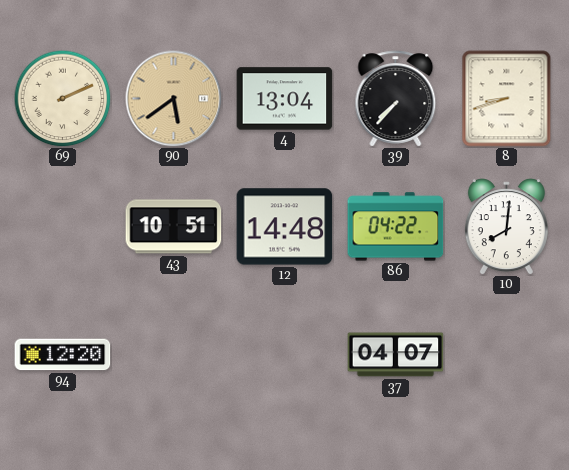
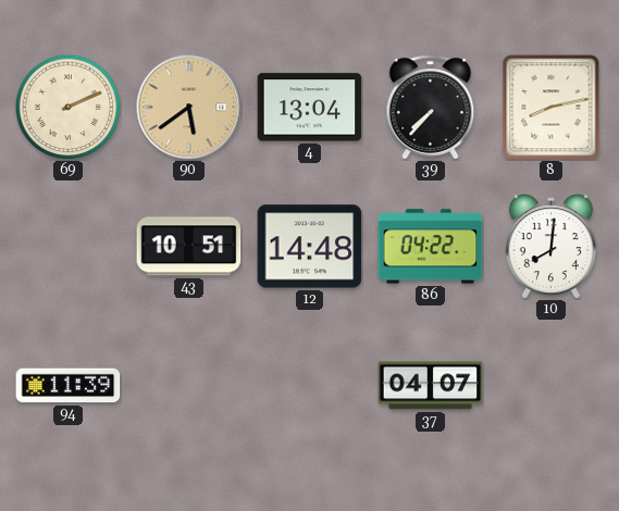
8: 8:42 -> 8:13 (552, 108)
94: 12:20 -> 11:39 (69, 386)
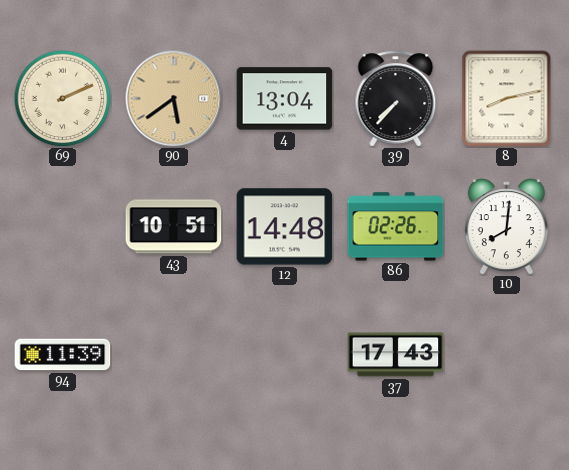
86: 04:22 -> 02:26 (396, 227)
37: 04:07 -> 17:43 (396, 355)
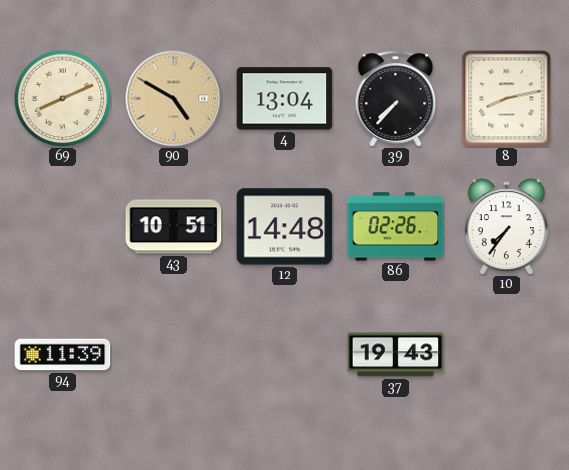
69: 2:11 -> 8:11 (62, 98)
90: 5:39 -> 4:50 (174, 99)
10: 8:01 -> 7:36 (506, 227)
37: 17:43 -> 19:43 (396, 355)
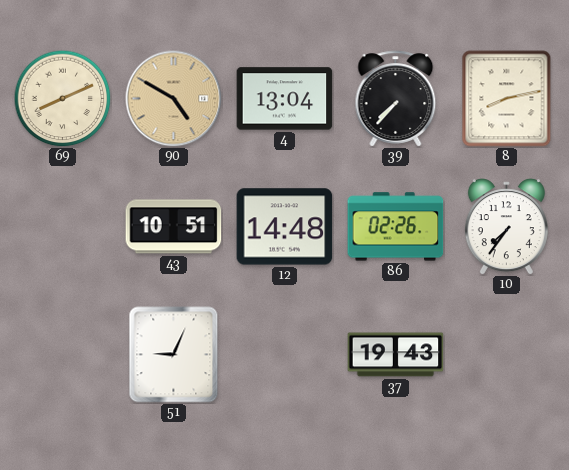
94: 11:39 -> none (63, 355)
51: none -> 9:04 (174, 355)
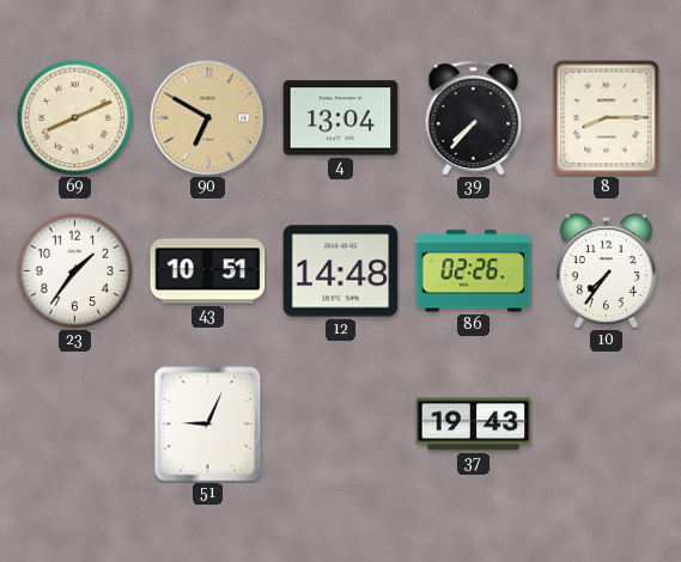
90: 4:50 -> 6:50 (208, 118)
8: 8:13 -> 8:15 (607, 118)
23: none -> 1:36 (74, 270)
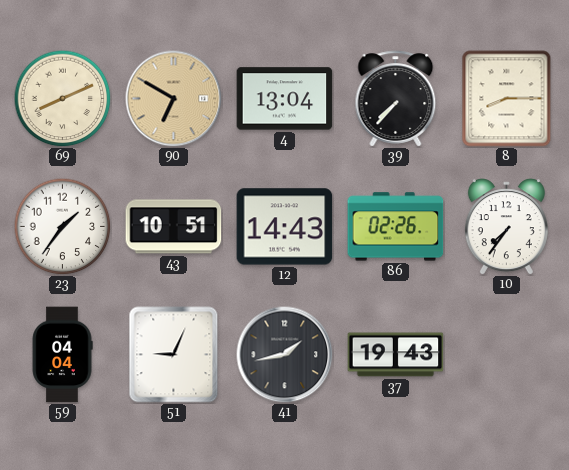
12: 14:48 -> 14:43 (285, 227)
59: none -> 04:04 (62, 355)
41: none -> 1:43 (285, 355)
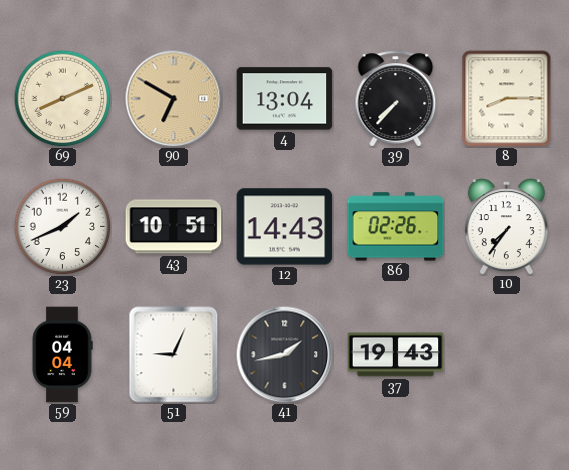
23: 1:36 -> 1:41 (62, 226)
